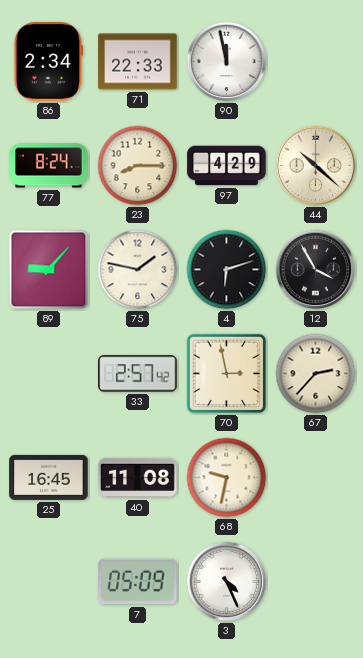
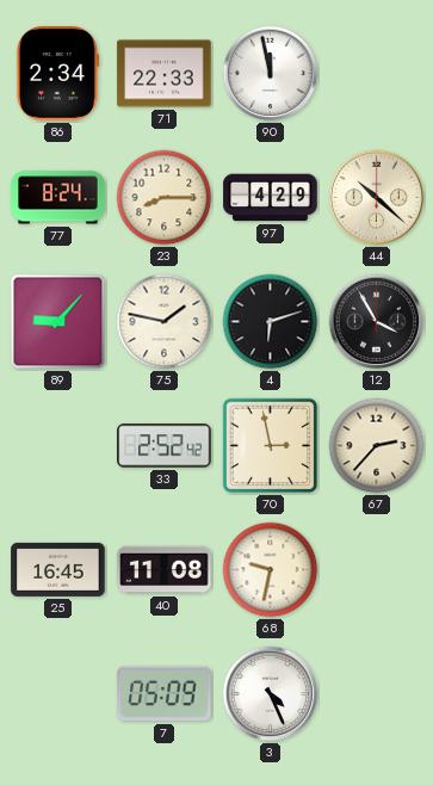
33: 2:57 -> 2:52 (165, 446)
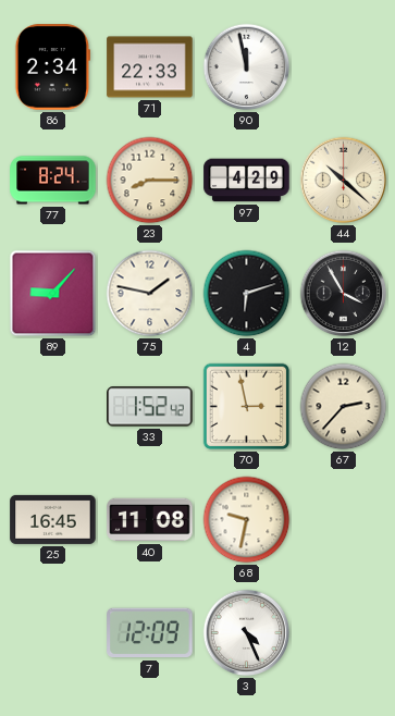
33: 2:52 -> 1:52 (150, 407)
7: 05:09 -> 12:09 (150, 633)
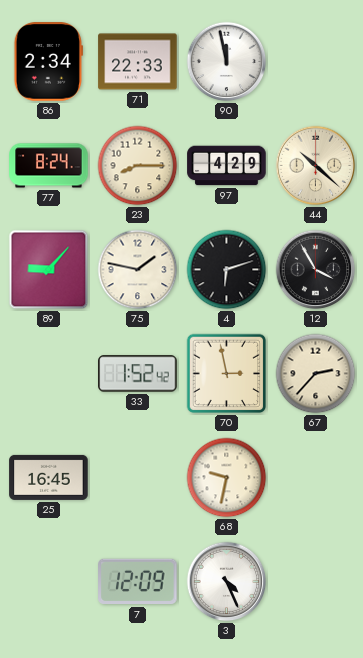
40: 11:08 -> none (150, 520)
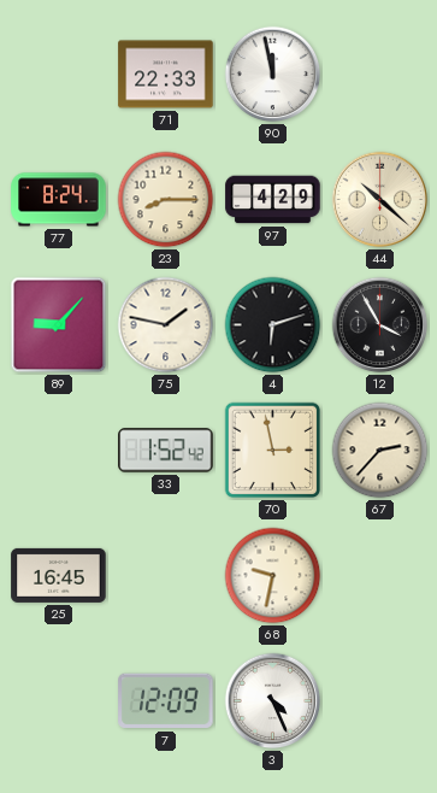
86: 2:34 -> none (48, 62)
